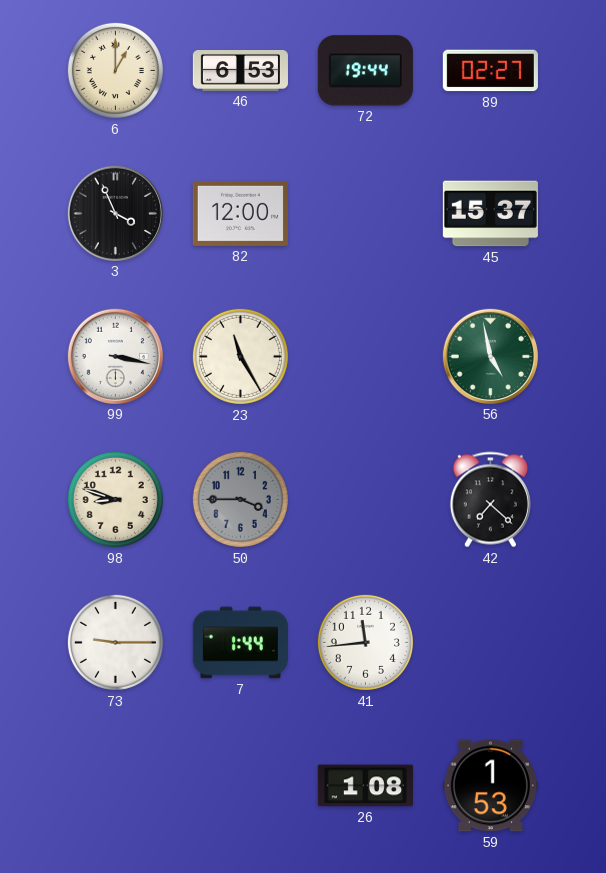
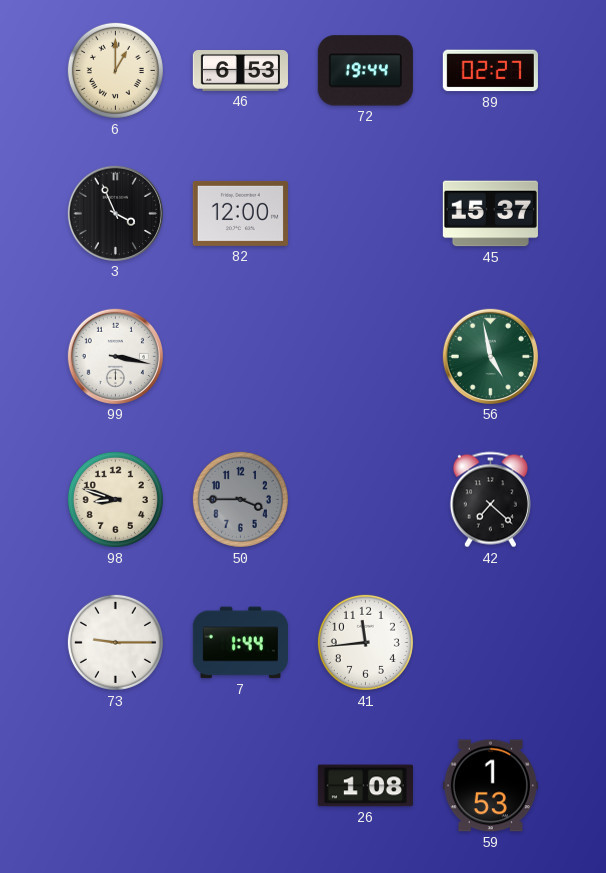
23: 11:25 -> none (240, 356)
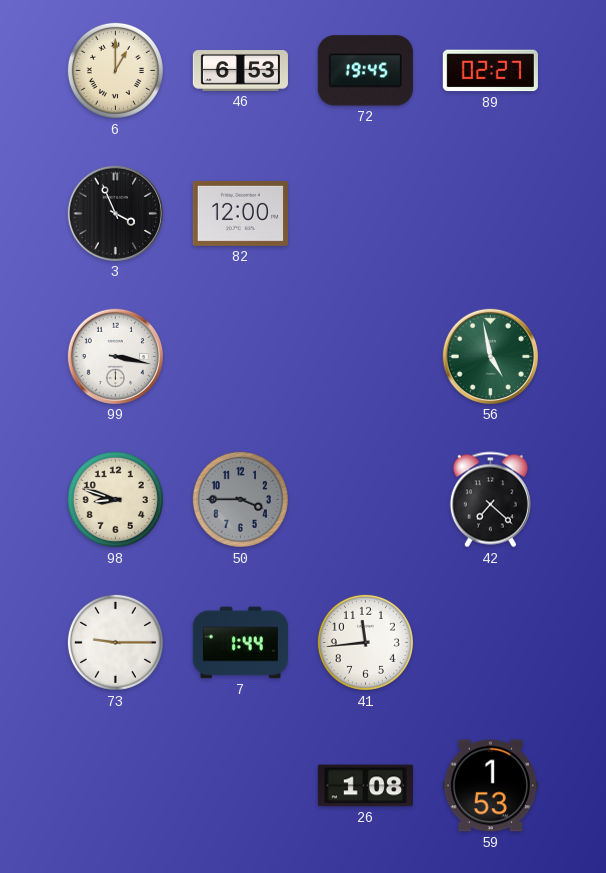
72: 19:44 -> 19:45 (365, 71)
45: 15:37 -> none (490, 214)
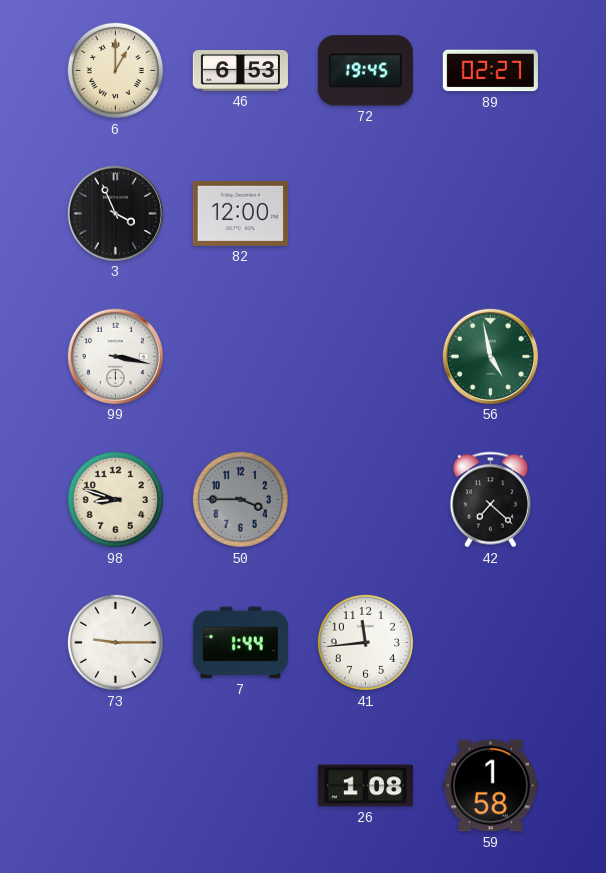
59: 1:53 -> 1:58 (490, 786)
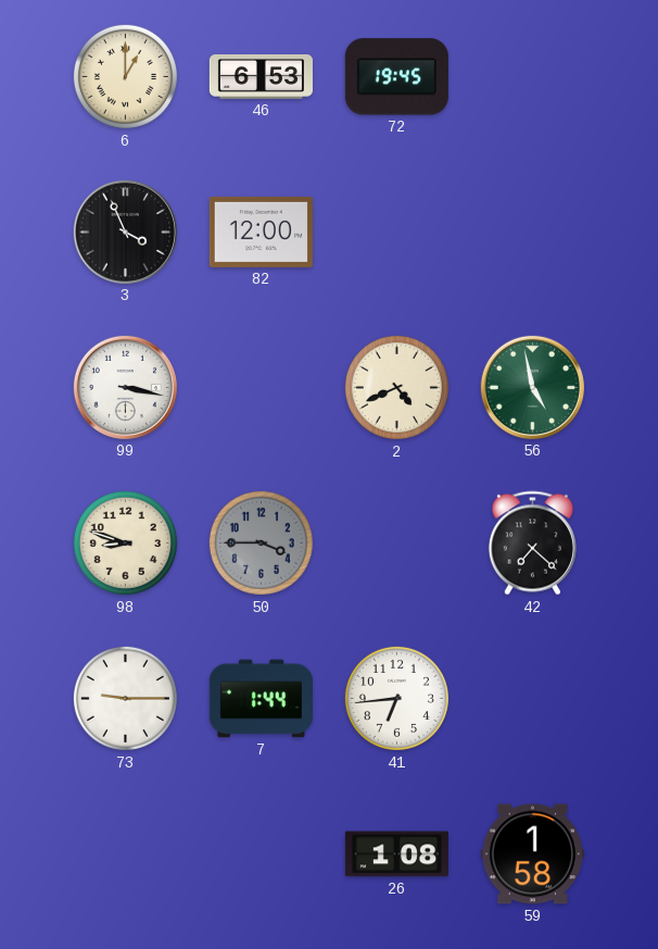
89: 02:27 -> none (490, 71)
2: none -> 4:41 (396, 387)
41: 11:44 -> 6:44 (396, 698)
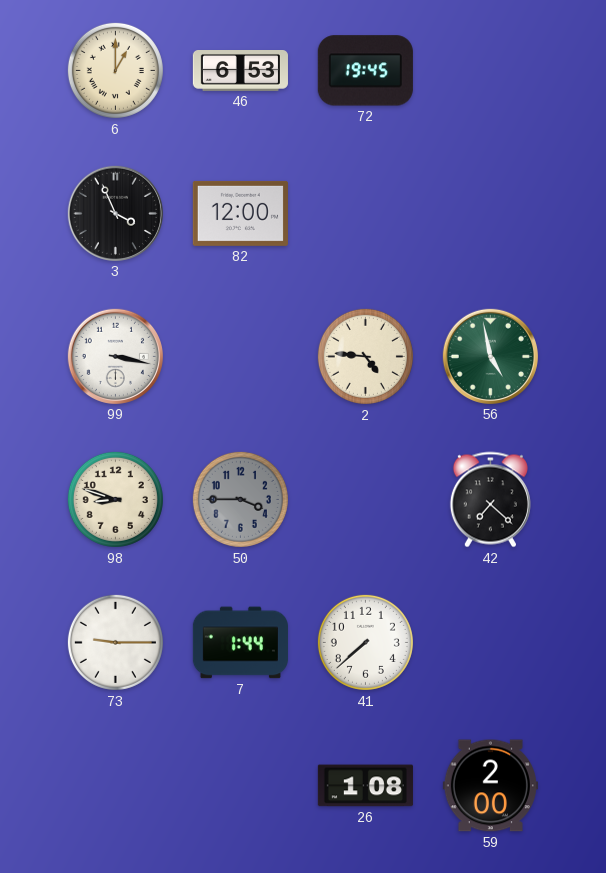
2: 4:41 -> 4:46 (365, 356)
41: 6:44 -> 7:38 (365, 642)
59: 1:58 -> 2:00 (490, 786)
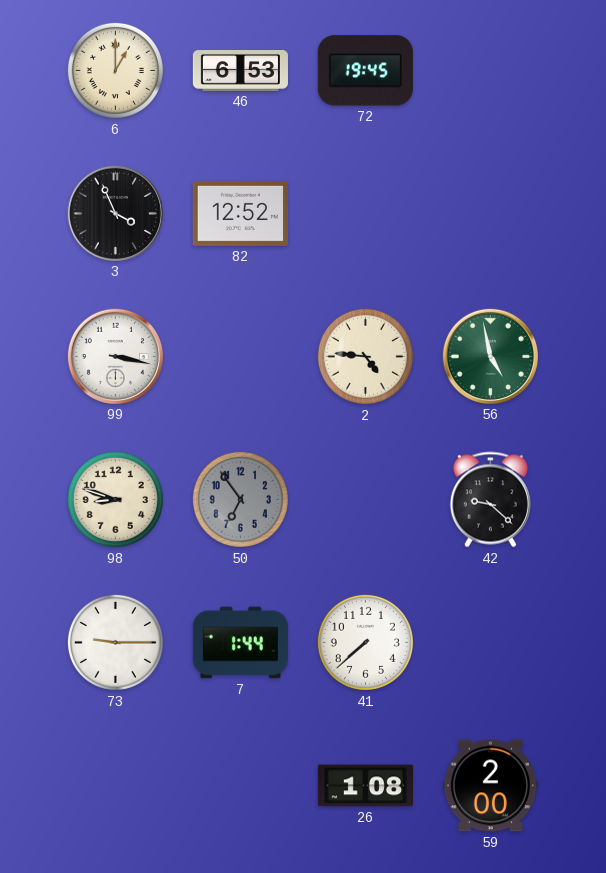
82: 12:00 -> 12:52 (240, 213)
50: 3:45 -> 6:54 (240, 499)
42: 7:22 -> 9:22 (490, 500)
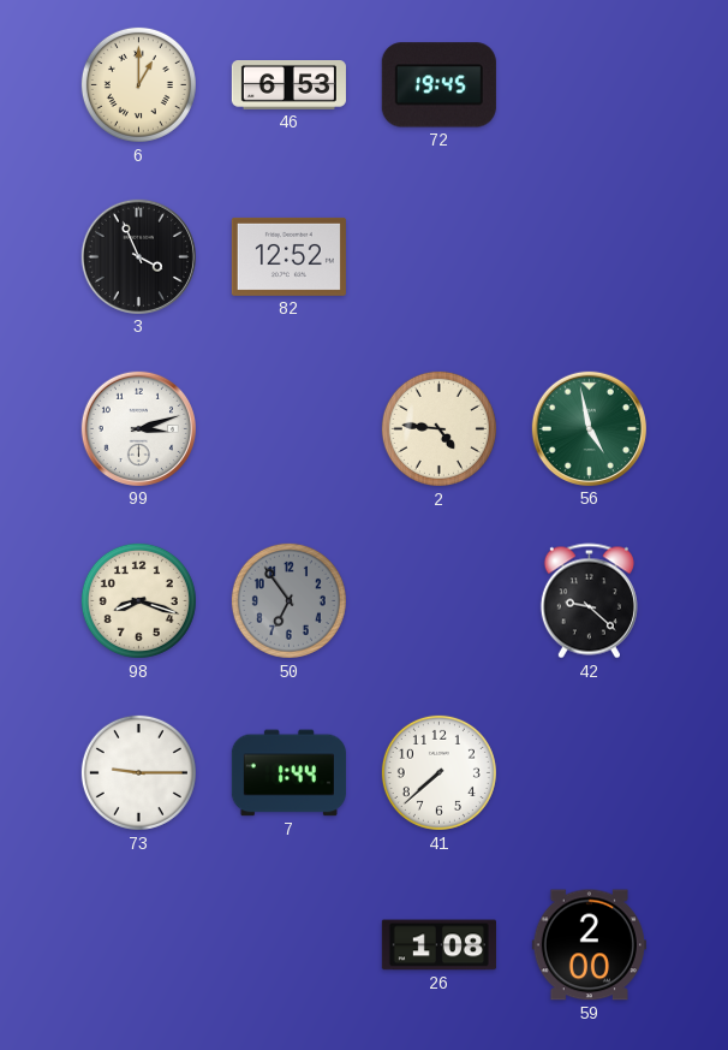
99: 3:17 -> 3:12 (138, 428)
98: 8:48 -> 8:18 (138, 600)
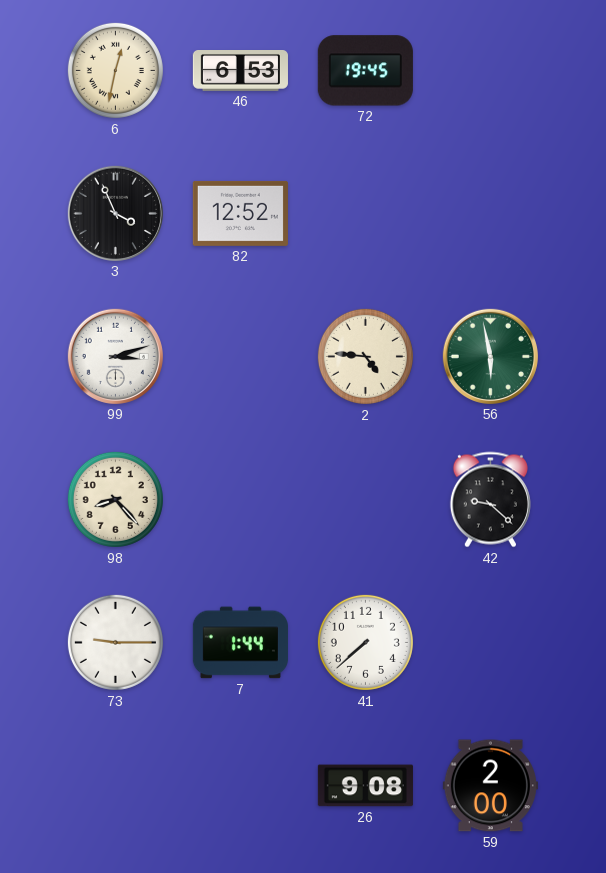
6: 1:00 -> 12:32 (115, 70)
56: 4:58 -> 5:58 (490, 356)
98: 8:18 -> 8:23 (115, 499)
50: 6:54 -> none (288, 600)
26: 1:08 -> 9:08 (365, 786)
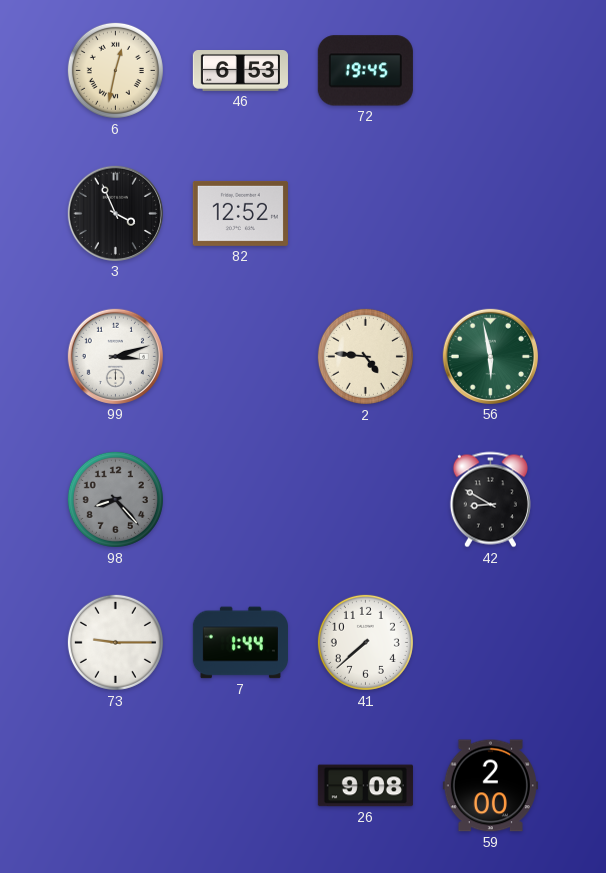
98 dial: cream -> grey (115, 499)
42: 9:22 -> 8:50 (490, 500)
